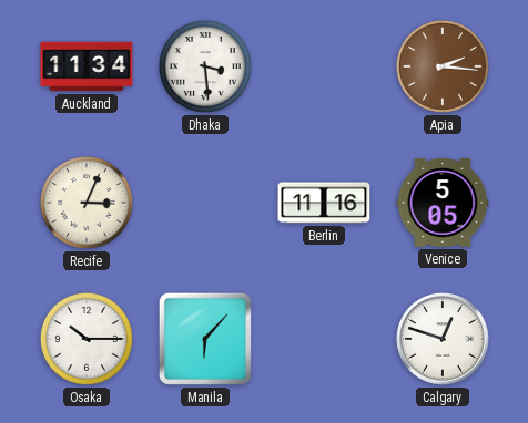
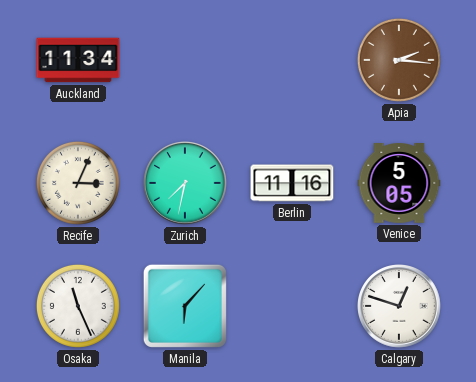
Dhaka: 3:29 -> none (205, 66)
Zurich: none -> 7:32 (186, 184)
Osaka: 10:15 -> 11:26 (78, 306)
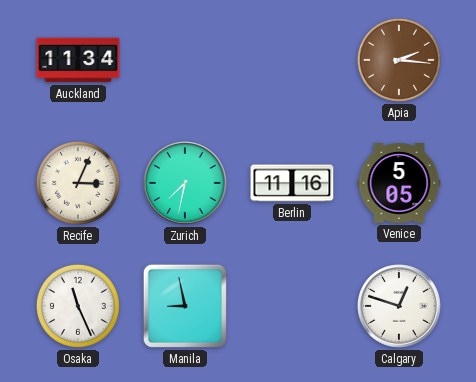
Manila: 6:07 -> 8:58 (185, 306)
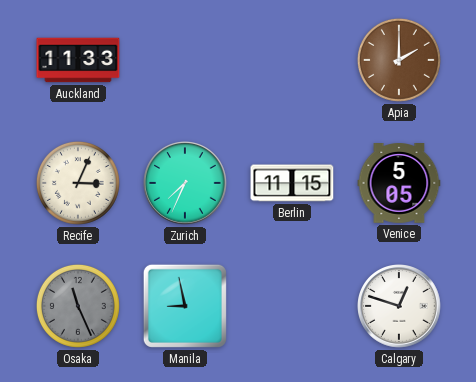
Auckland: 11:34 -> 11:33 (78, 60)
Apia: 2:16 -> 2:00 (399, 60)
Zurich: 7:32 -> 7:34 (186, 184)
Berlin: 11:16 -> 11:15 (292, 183)
Osaka dial: white -> grey (78, 306)
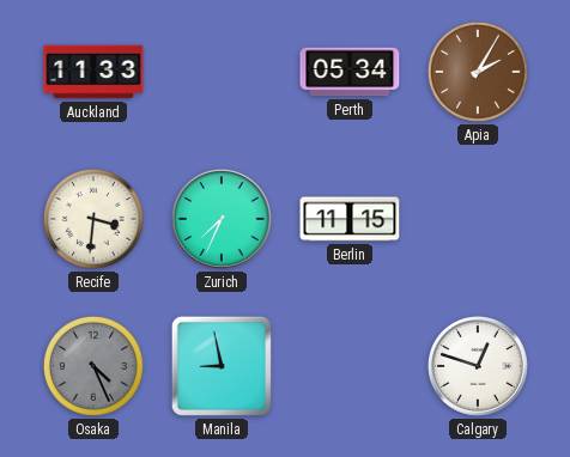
Perth: none -> 05:34 (350, 72)
Apia: 2:00 -> 2:05 (478, 72)
Recife: 3:04 -> 3:31 (93, 219)
Venice: 5:05 -> none (399, 184)
Osaka: 11:26 -> 4:26 (93, 366)
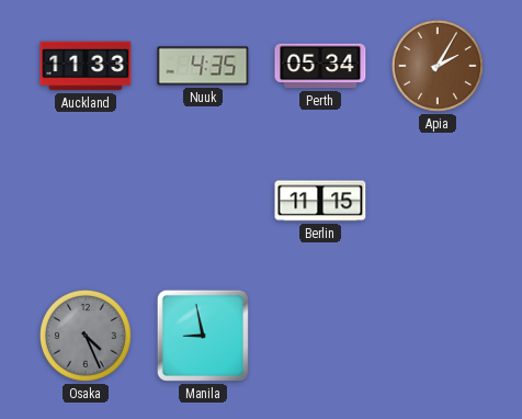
Nuuk: none -> 4:35 (203, 66)
Recife: 3:31 -> none (93, 219)
Zurich: 7:34 -> none (223, 220)
Calgary: 12:48 -> none (479, 367)
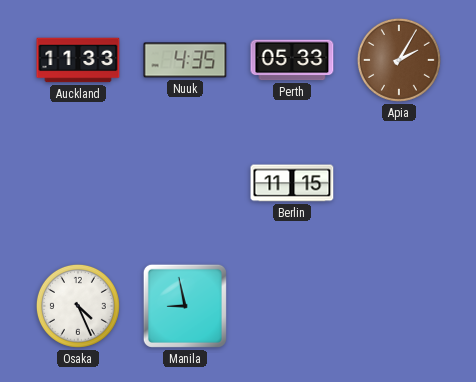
Perth: 05:34 -> 05:33 (292, 60)
Osaka dial: grey -> white (78, 306)
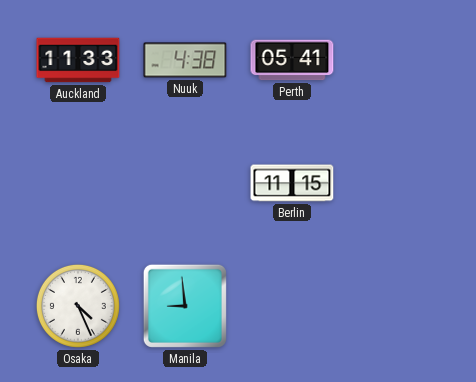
Nuuk: 4:35 -> 4:38 (185, 60)
Perth: 05:33 -> 05:41 (292, 60)
Apia: 2:05 -> none (399, 60)
Manila: 8:58 -> 8:59 (185, 306)
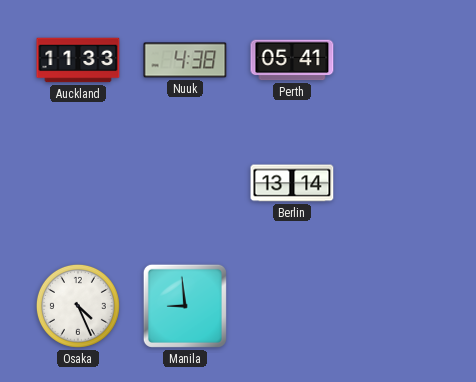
Berlin: 11:15 -> 13:14 (292, 183)
